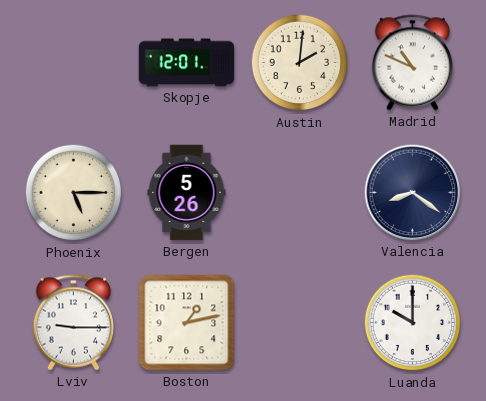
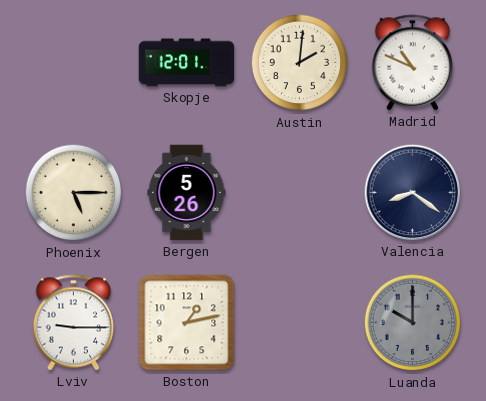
Luanda dial: white -> grey (413, 323)
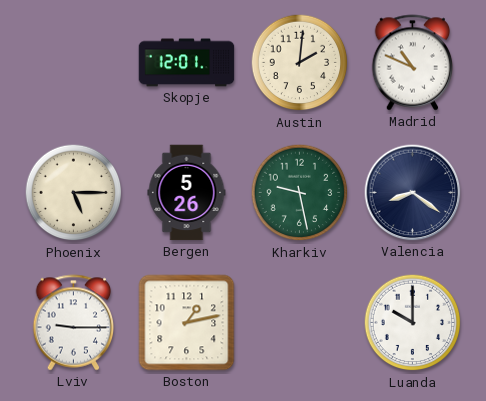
Kharkiv: none -> 9:28 (300, 193)
Luanda dial: grey -> white (413, 323)
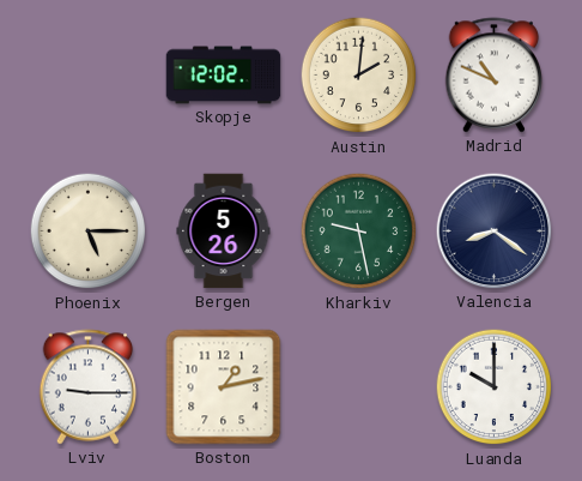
Skopje: 12:01 -> 12:02 (224, 76)
